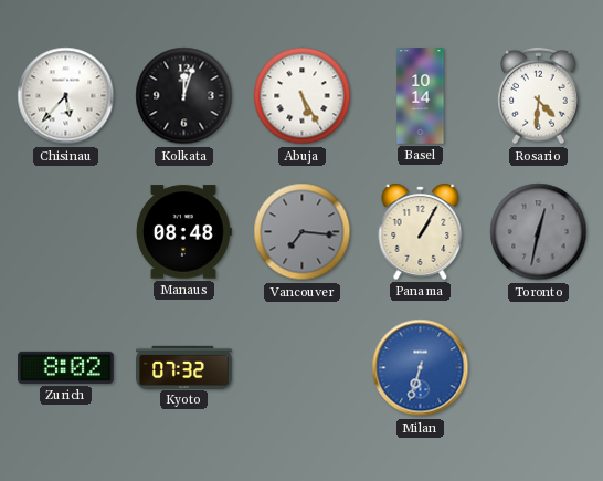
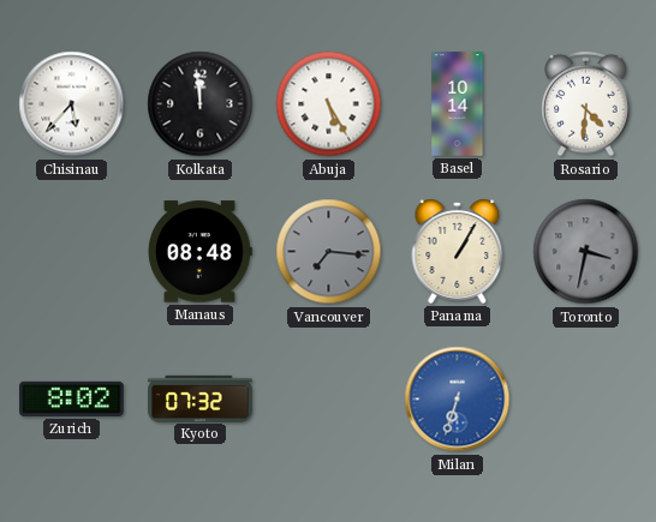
Kolkata: 12:03 -> 11:59 (201, 104)
Toronto: 12:32 -> 3:32 (586, 252)
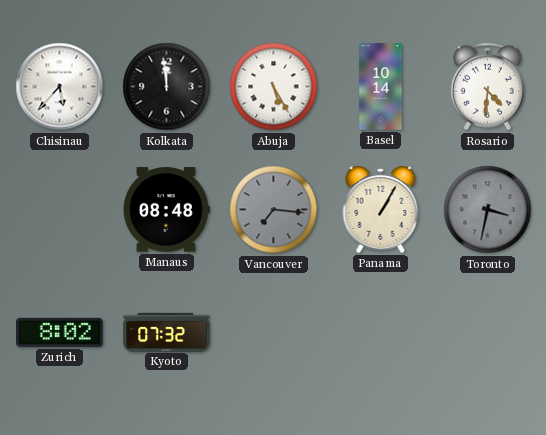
Milan: 6:33 -> none (458, 400)
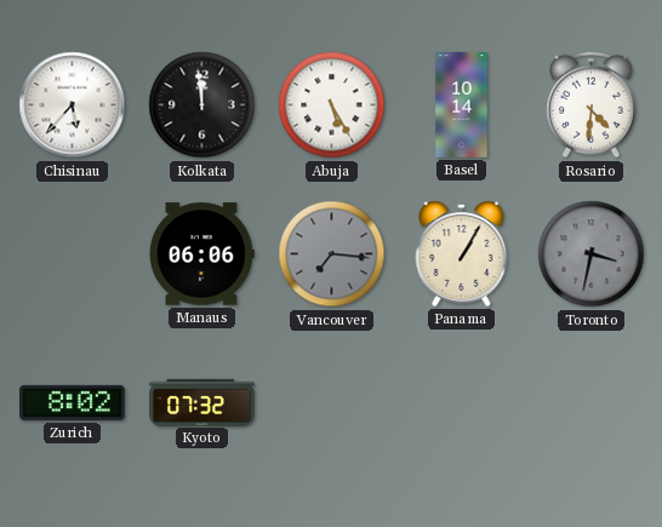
Manaus: 08:48 -> 06:06 (202, 254)
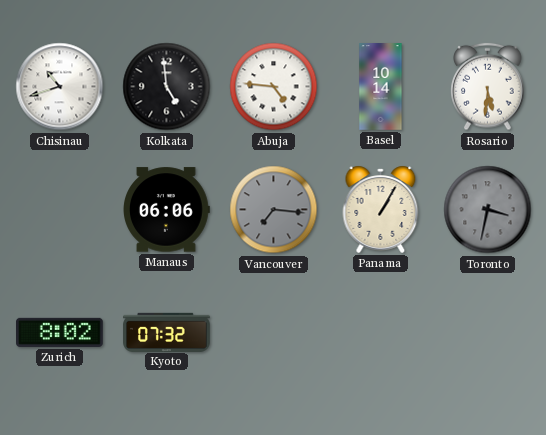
Chisinau: 5:37 -> 10:42 (60, 87)
Kolkata: 11:59 -> 4:59 (167, 87)
Abuja: 5:25 -> 4:46 (274, 87)
Rosario: 4:31 -> 5:31 (488, 87)
